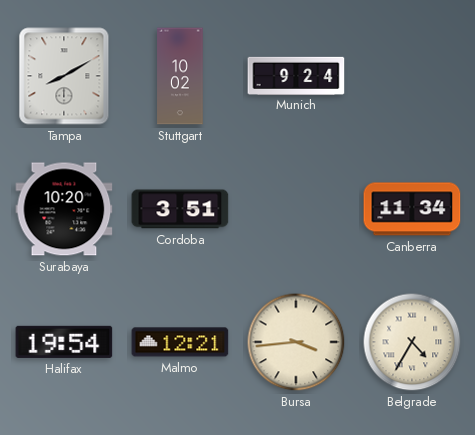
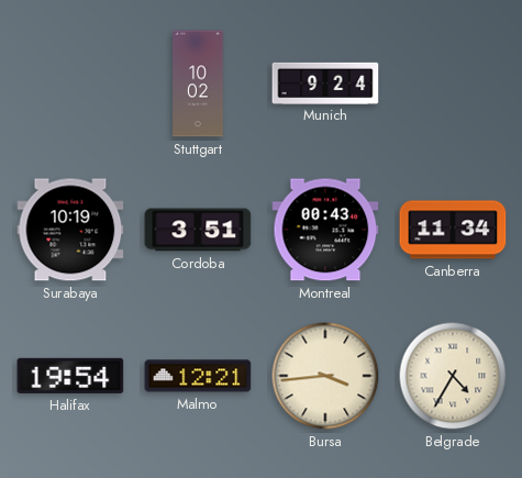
Tampa: 8:10 -> none (64, 76)
Surabaya: 10:20 -> 10:19 (70, 230)
Montreal: none -> 00:43 (325, 230)
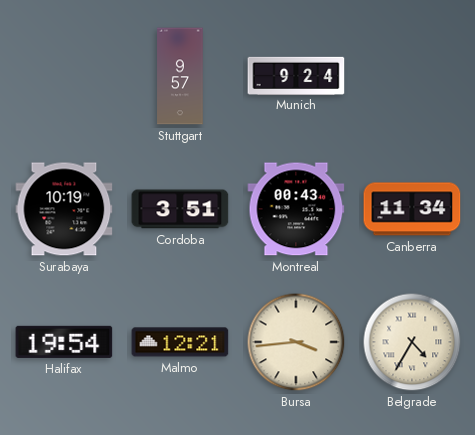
Stuttgart: 10:02 -> 9:57 (180, 76)
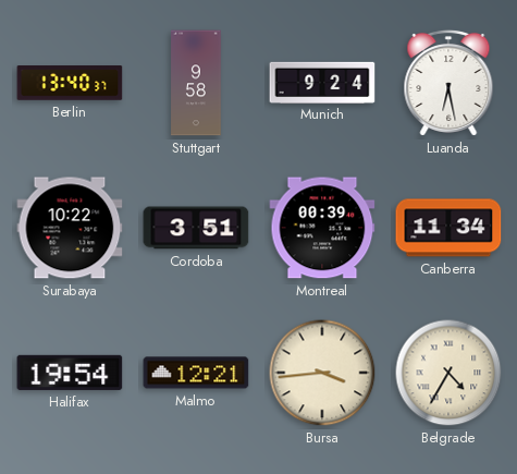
Berlin: none -> 13:40 (70, 83)
Stuttgart: 9:57 -> 9:58 (196, 83)
Luanda: none -> 6:28 (448, 83)
Surabaya: 10:19 -> 10:22 (70, 228)
Montreal: 00:43 -> 00:39 (322, 228)
